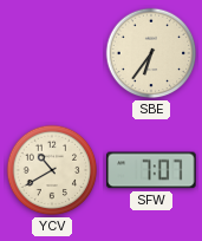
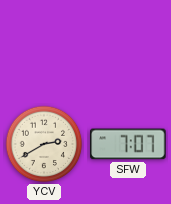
SBE: 6:36 -> none (151, 53)
YCV: 10:40 -> 2:40 (44, 144)
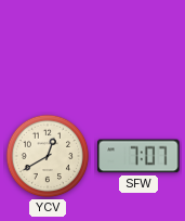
YCV: 2:40 -> 12:40 (48, 156)
